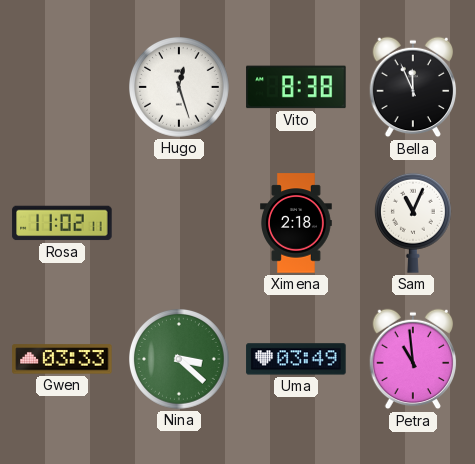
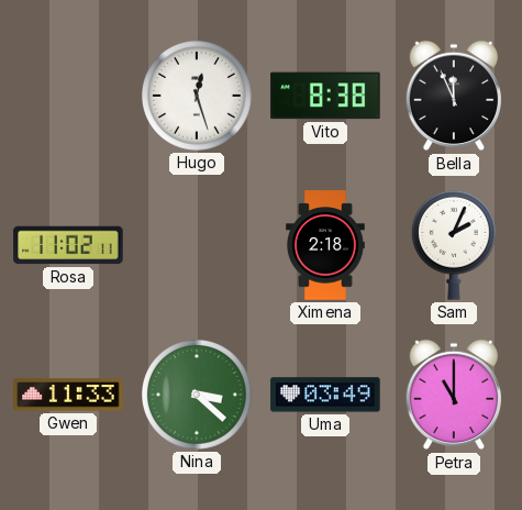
Sam: 11:04 -> 2:04 (454, 245)
Gwen: 03:33 -> 11:33 (68, 395)
Petra: 10:59 -> 11:00 (454, 395)
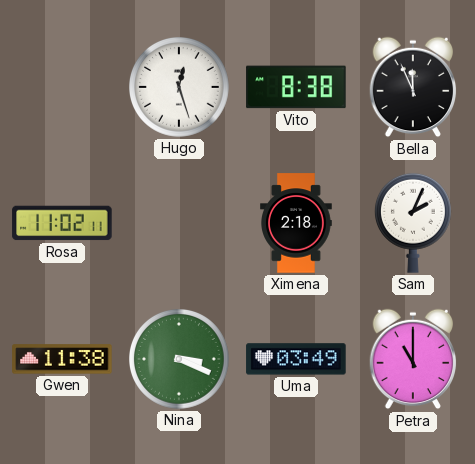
Gwen: 11:33 -> 11:38 (62, 359)
Nina: 3:22 -> 3:19 (180, 360)
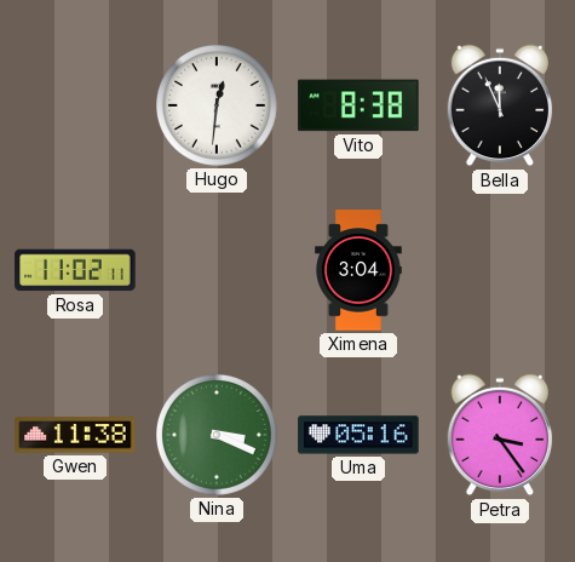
Hugo: 12:27 -> 12:31 (218, 107)
Ximena: 2:18 -> 3:04 (360, 270)
Sam: 2:04 -> none (413, 223)
Uma: 03:49 -> 05:16 (358, 435)
Petra: 11:00 -> 3:24 (500, 435)
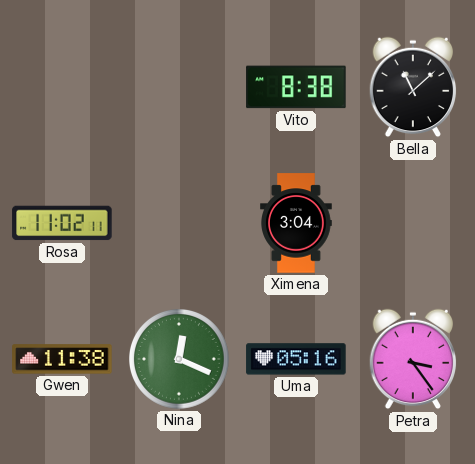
Hugo: 12:31 -> none (218, 107)
Bella: 11:56 -> 11:08 (413, 87)
Nina: 3:19 -> 12:19 (180, 360)
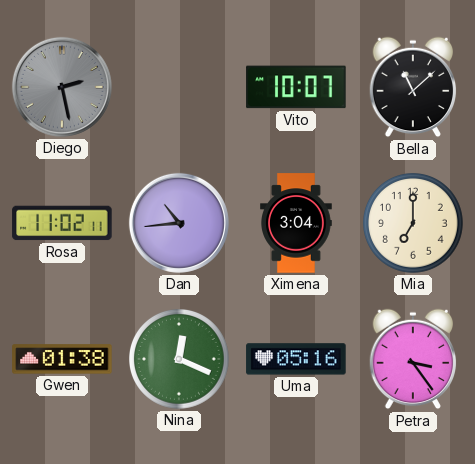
Diego: none -> 2:28 (62, 87)
Vito: 8:38 -> 10:07 (296, 87)
Dan: none -> 10:44 (179, 223)
Mia: none -> 7:00 (414, 224)
Gwen: 11:38 -> 01:38 (62, 359)
